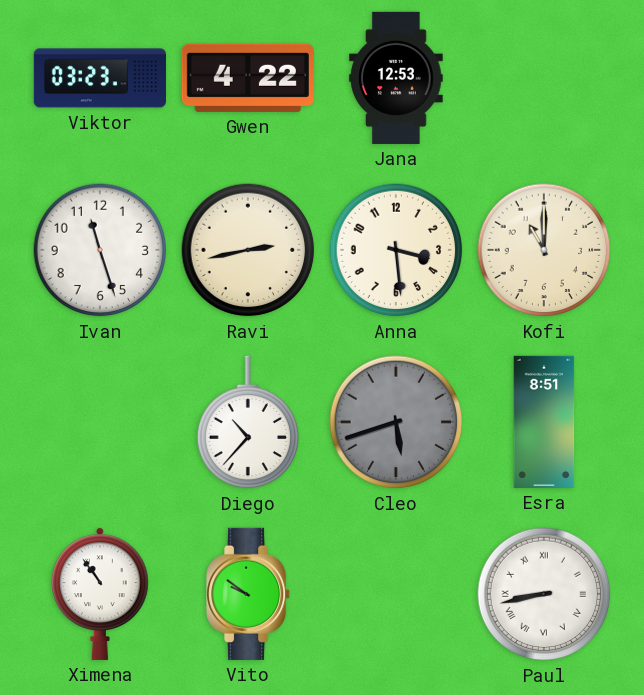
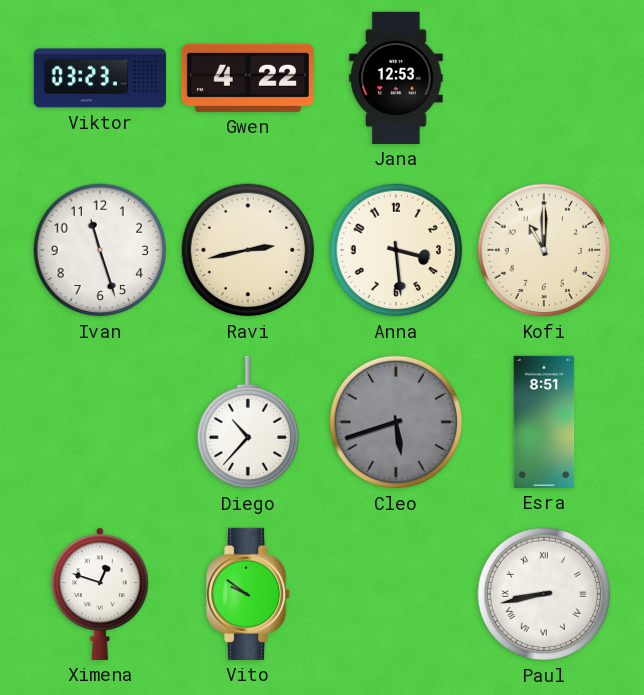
Ximena: 10:54 -> 12:48 (100, 594)
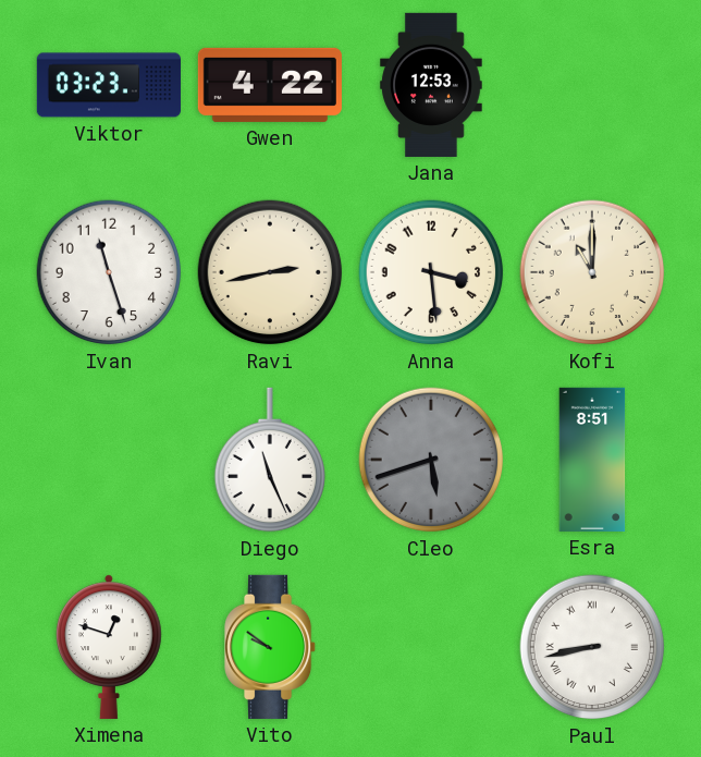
Diego: 10:37 -> 11:26 (269, 460)
